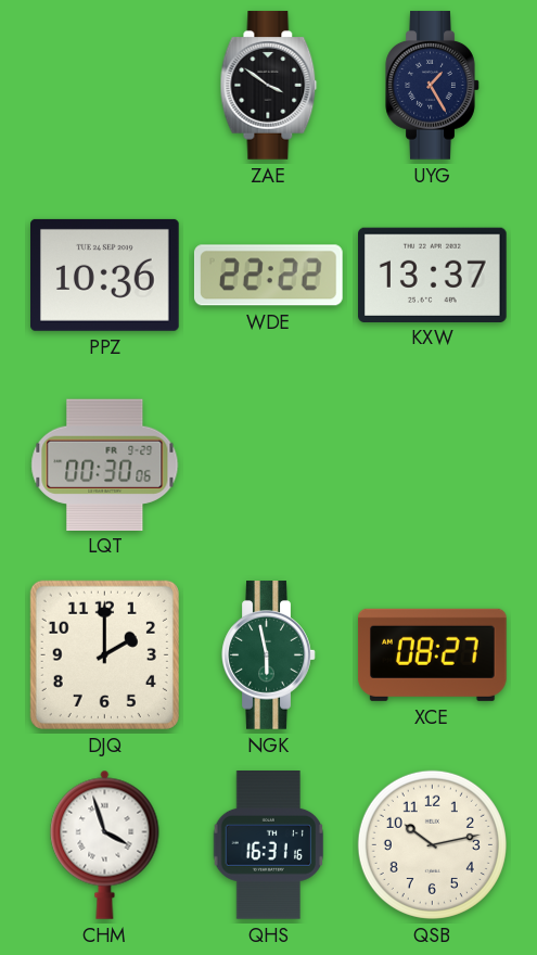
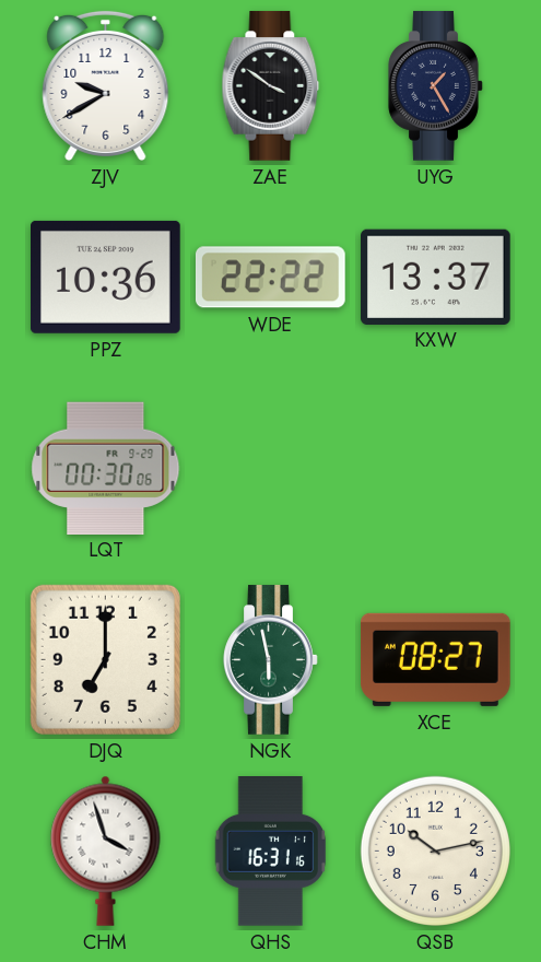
ZJV: none -> 9:40 (106, 85)
DJQ: 2:00 -> 7:00 (105, 659)
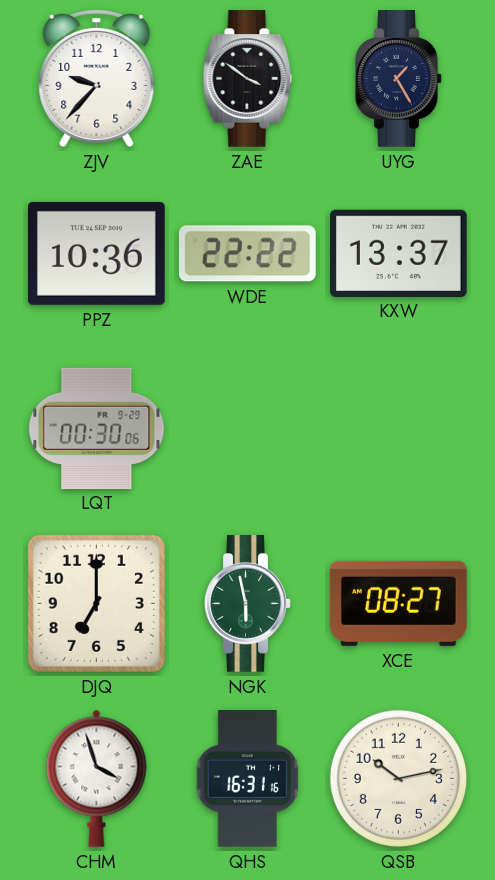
ZJV: 9:40 -> 9:37 (97, 78)
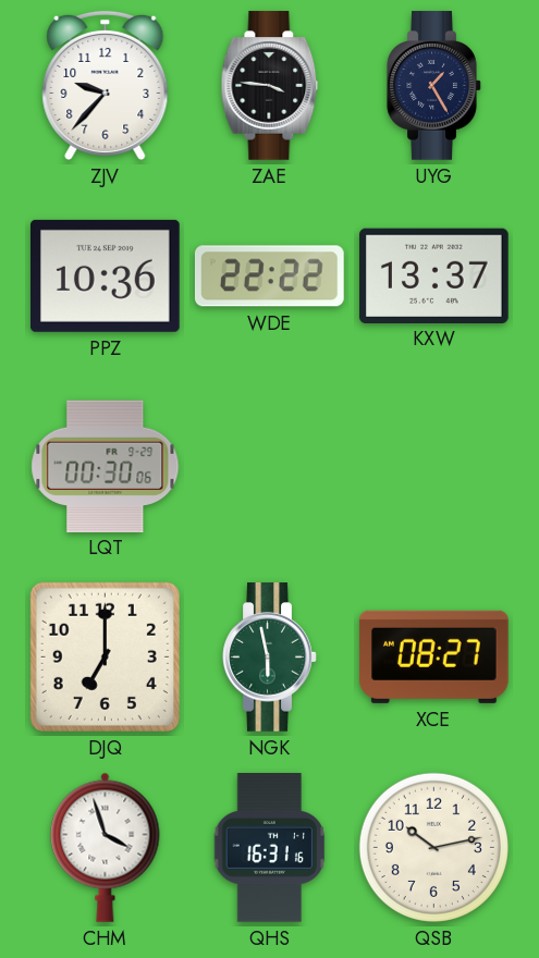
ZAE: 3:51 -> 3:46 (270, 86)
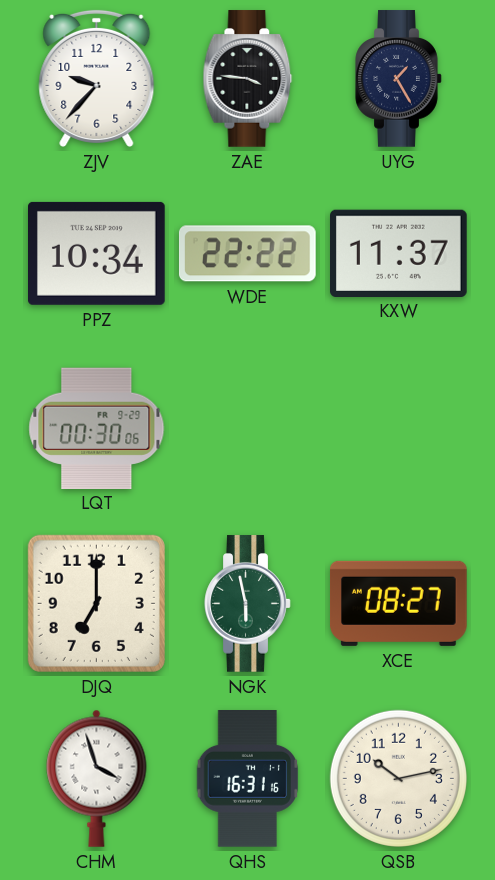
PPZ: 10:36 -> 10:34 (97, 253)
KXW: 13:37 -> 11:37 (399, 253)
